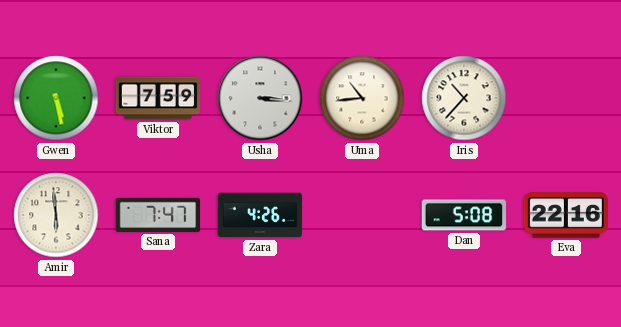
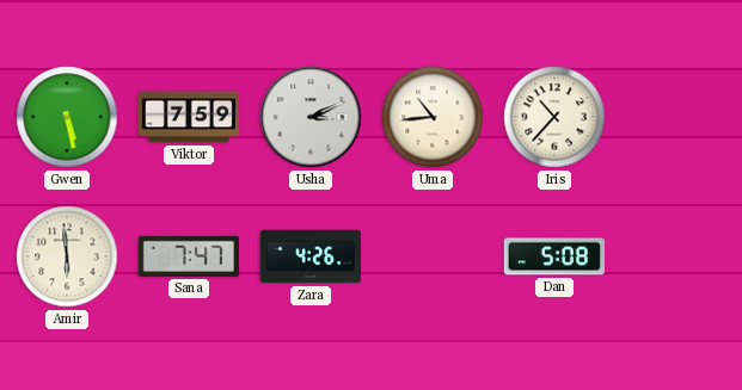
Usha: 3:16 -> 3:11 (311, 117)
Eva: 22:16 -> none (566, 215)
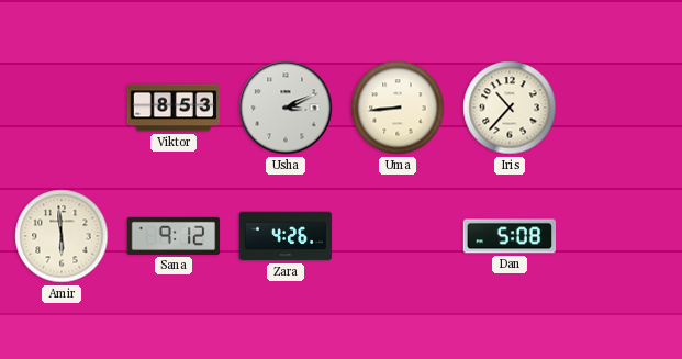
Gwen: 5:28 -> none (67, 117)
Viktor: 7:59 -> 8:53 (174, 108)
Uma: 10:44 -> 8:44 (398, 108)
Sana: 7:47 -> 9:12 (174, 236)
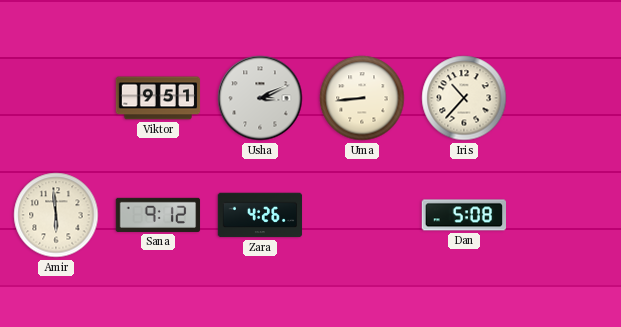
Viktor: 8:53 -> 9:51 (158, 98)
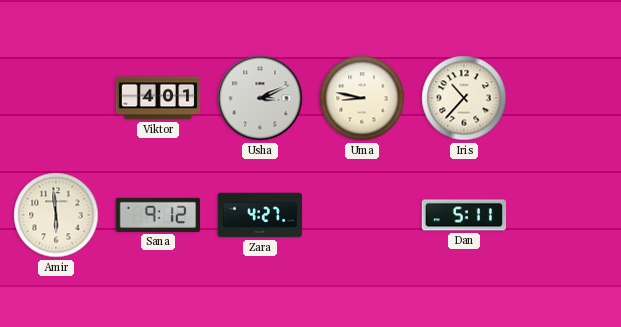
Viktor: 9:51 -> 4:01 (158, 98)
Uma: 8:44 -> 8:47 (362, 98)
Zara: 4:26 -> 4:27 (260, 215)
Dan: 5:08 -> 5:11 (463, 215)
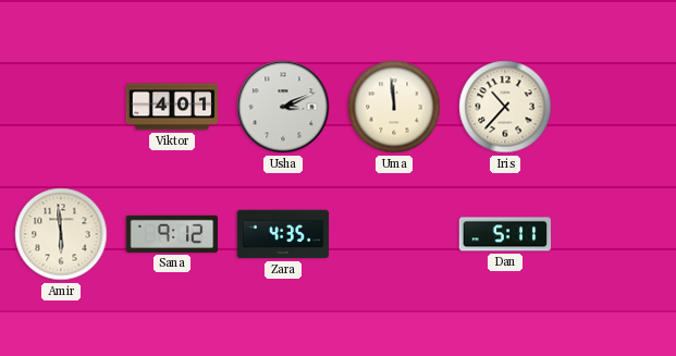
Uma: 8:47 -> 11:59 (394, 107)
Zara: 4:27 -> 4:35 (283, 234)
